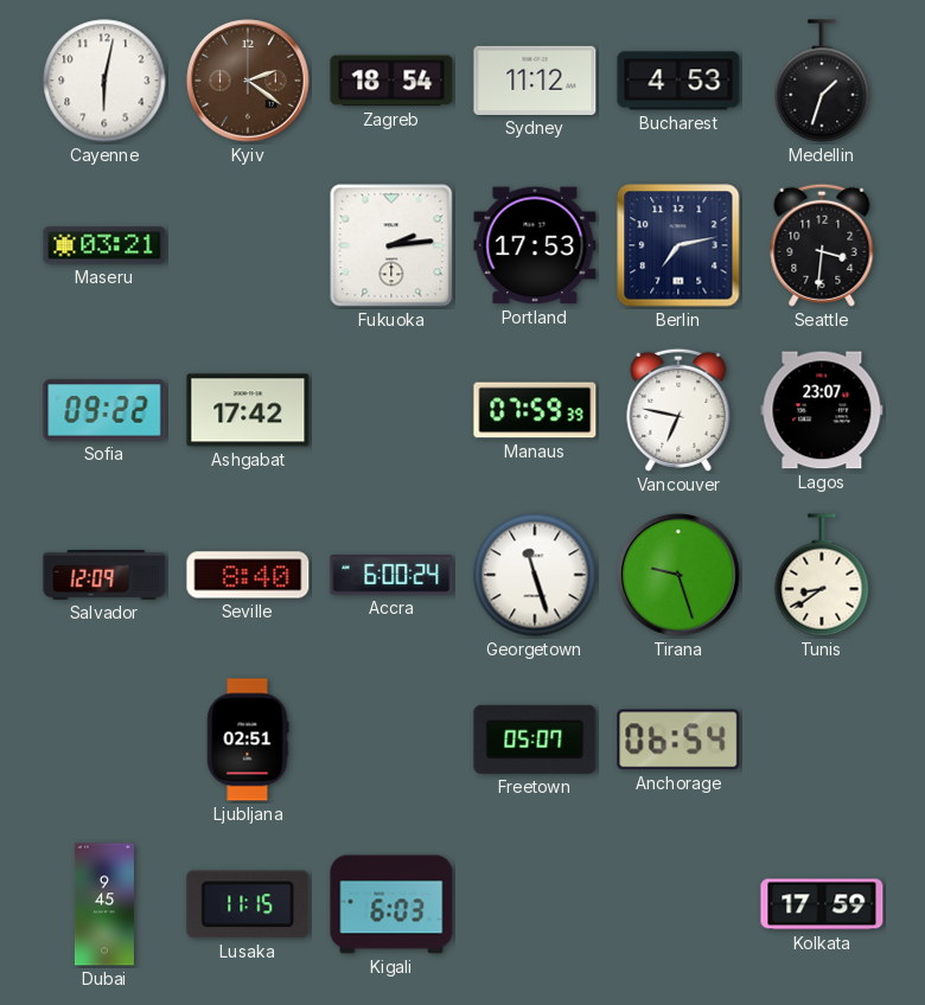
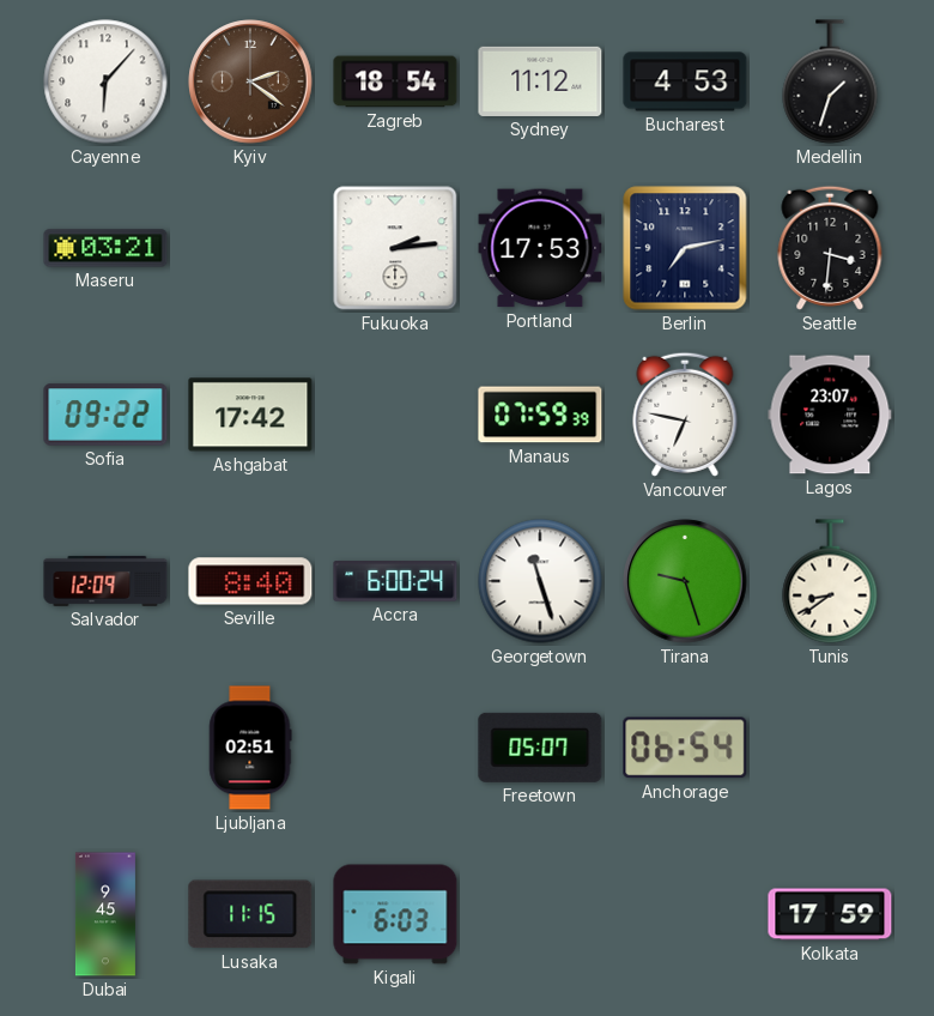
Cayenne: 6:02 -> 6:07 (105, 81)
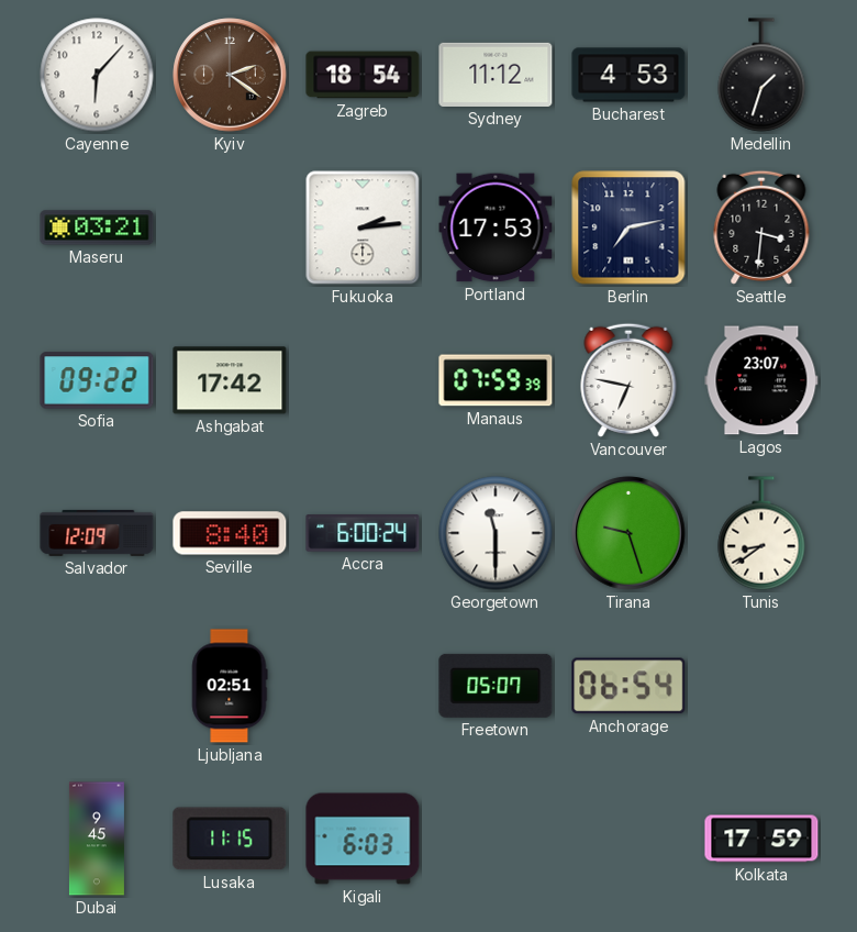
Georgetown: 11:27 -> 11:30 (496, 533)
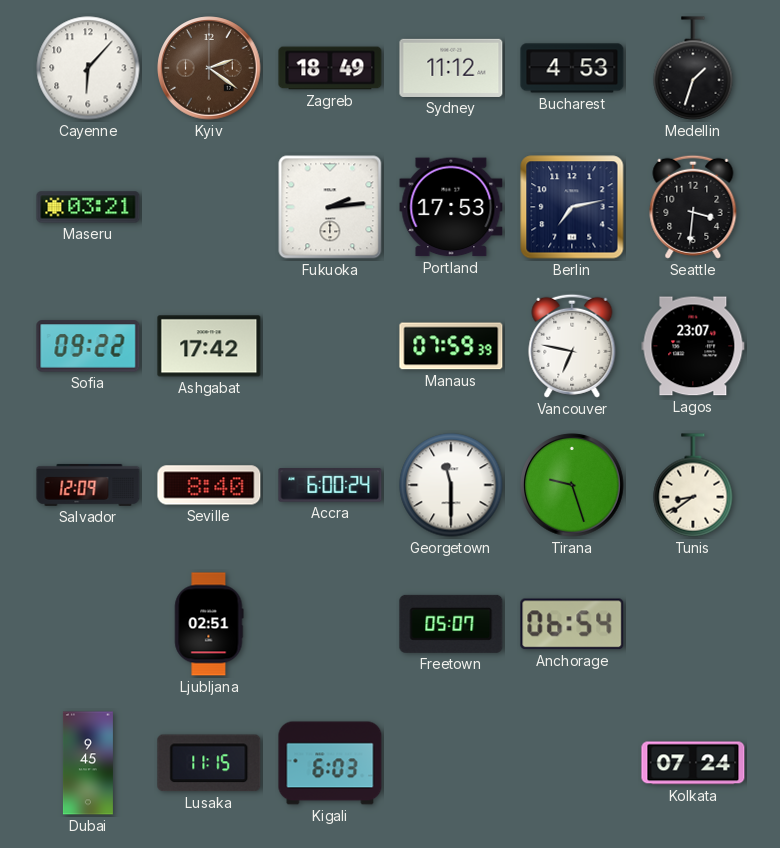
Zagreb: 18:54 -> 18:49 (330, 68)
Kolkata: 17:59 -> 07:24 (693, 763)
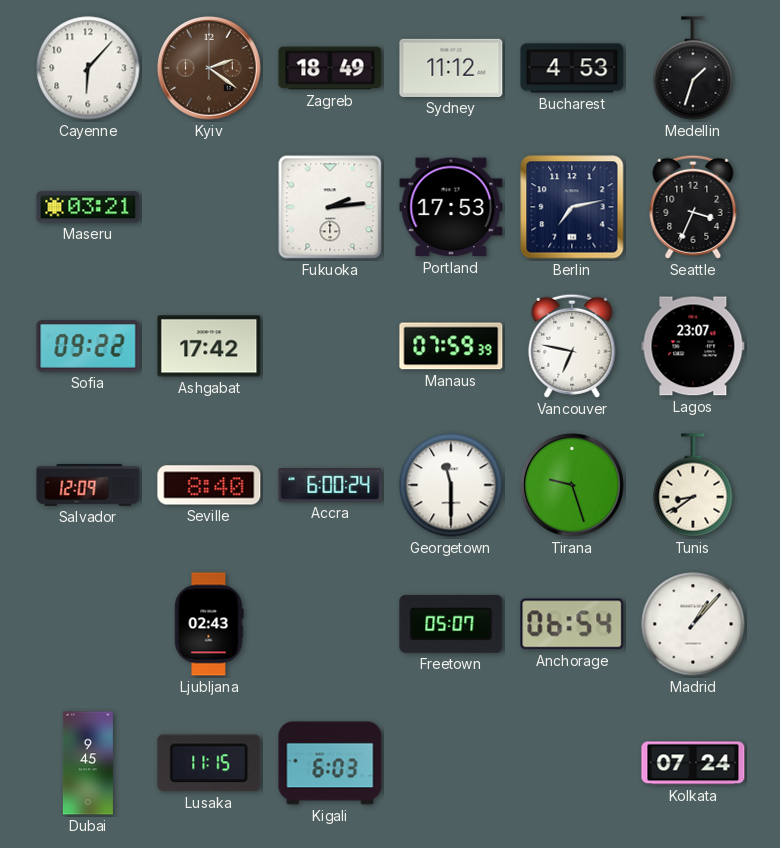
Seattle: 3:31 -> 3:34 (693, 207)
Ljubljana: 02:51 -> 02:43 (209, 624)
Madrid: none -> 1:07 (693, 624)
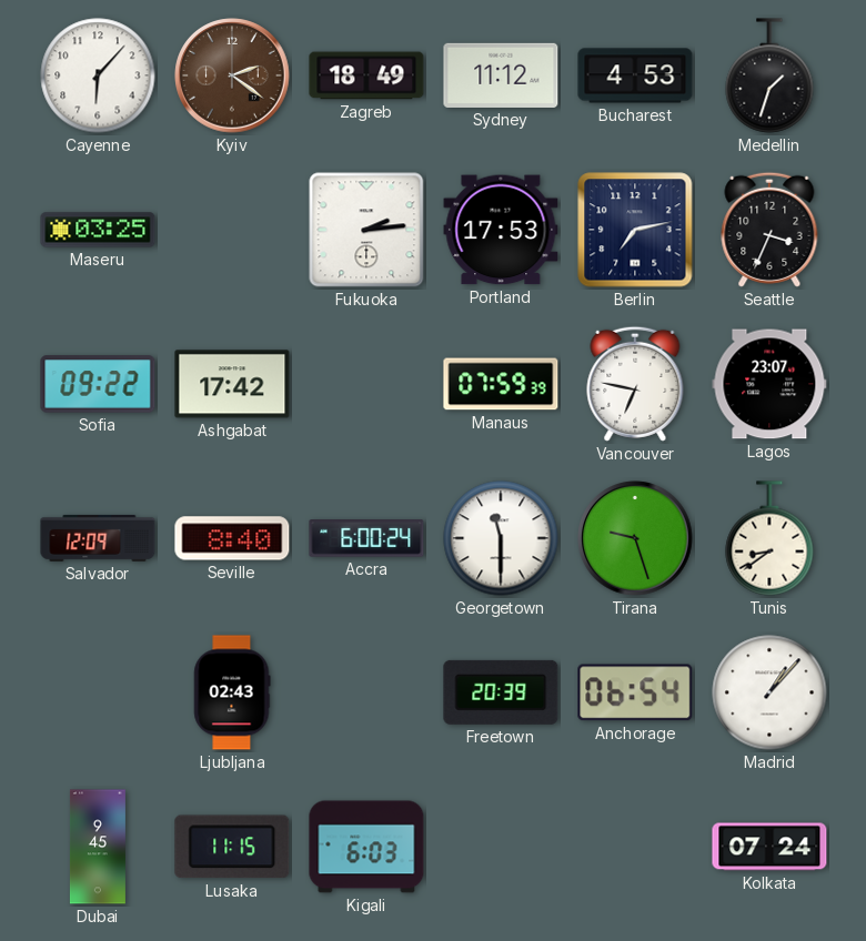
Maseru: 03:21 -> 03:25 (98, 230)
Freetown: 05:07 -> 20:39 (501, 692)
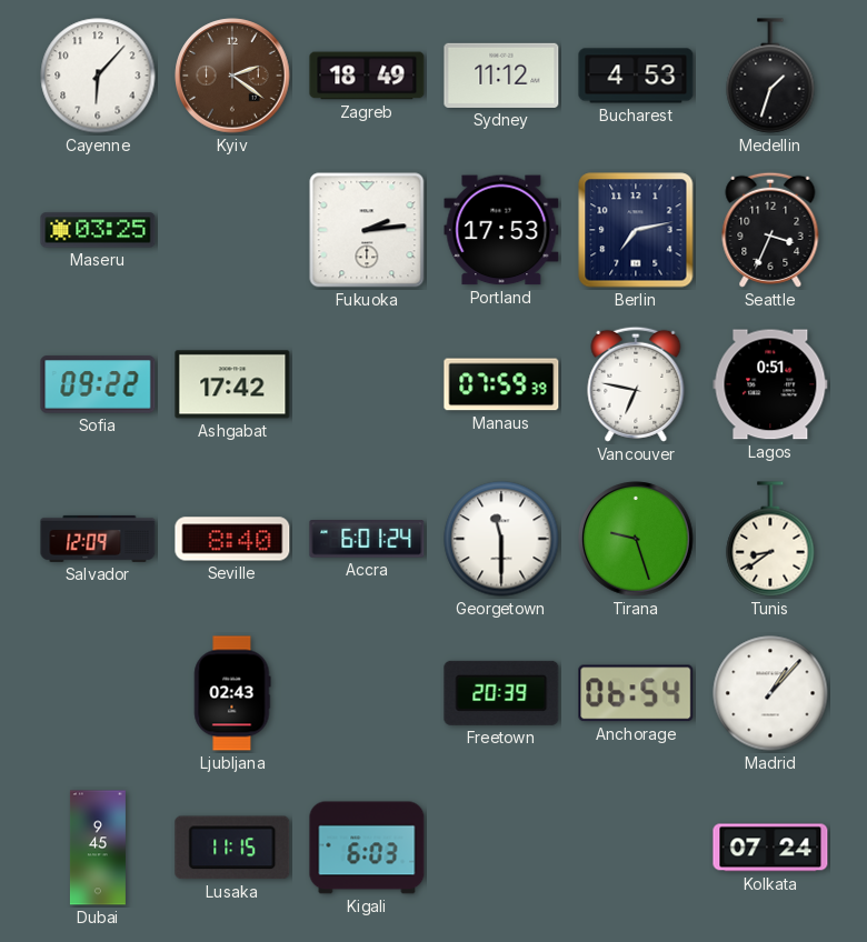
Lagos: 23:07 -> 0:51 (770, 384)
Accra: 6:00 -> 6:01 (367, 539)
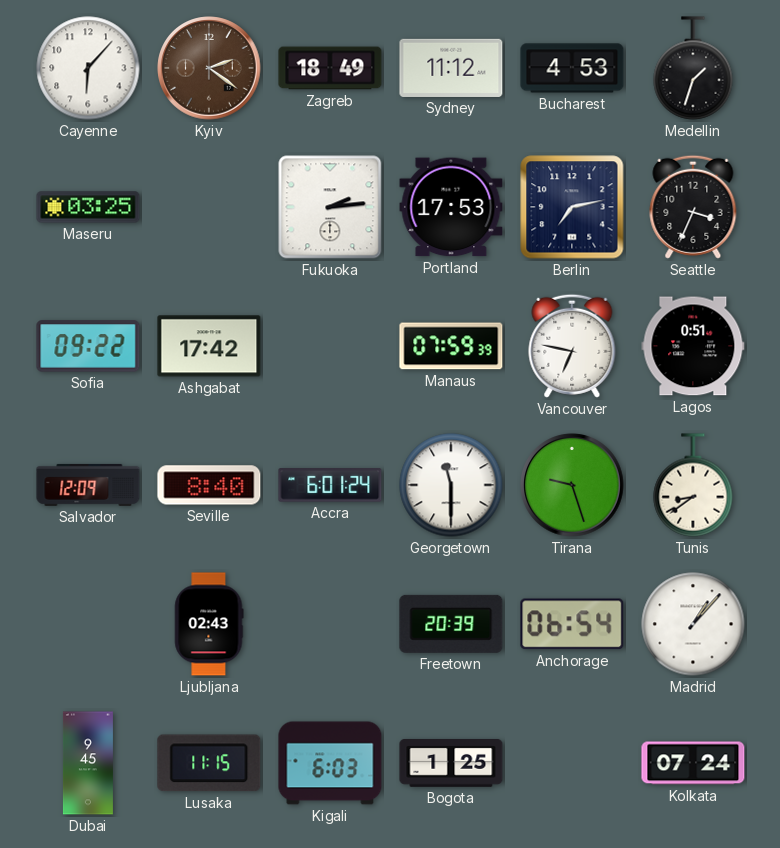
Bogota: none -> 1:25 (451, 763)
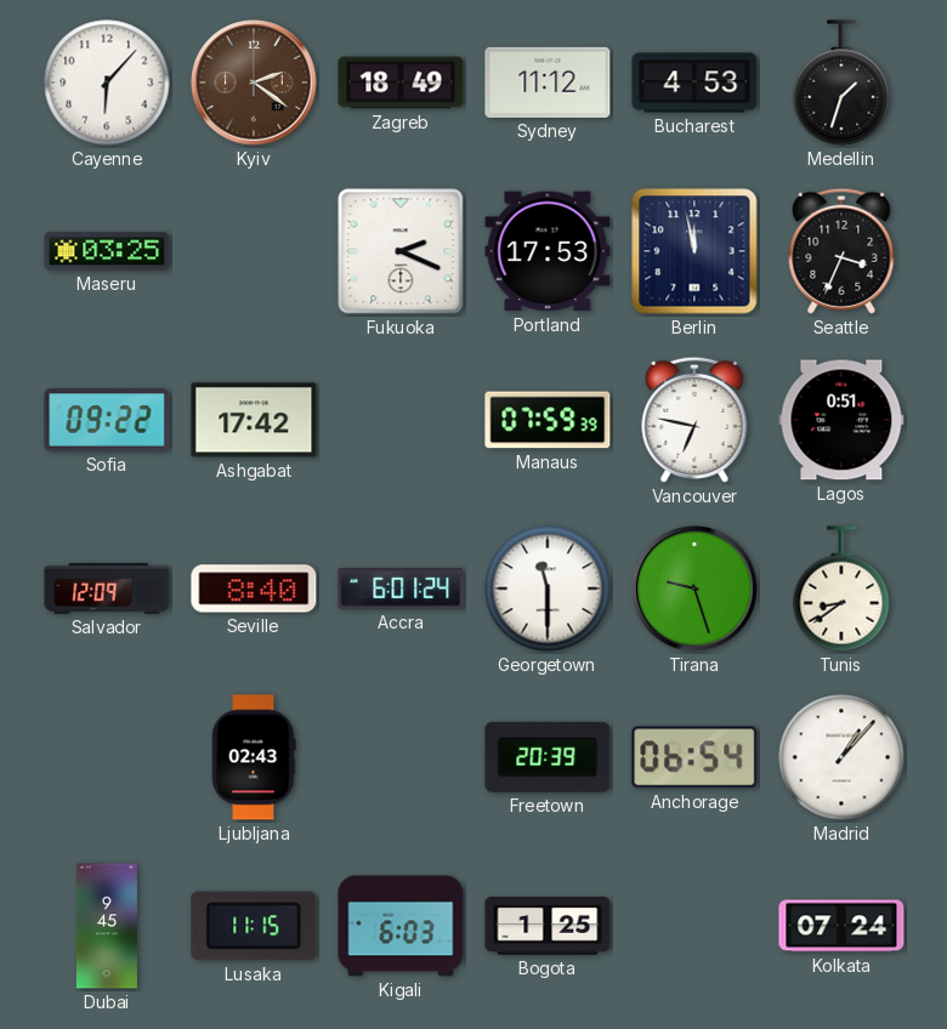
Fukuoka: 2:14 -> 2:19 (401, 251)
Berlin: 7:13 -> 11:58 (694, 251)
